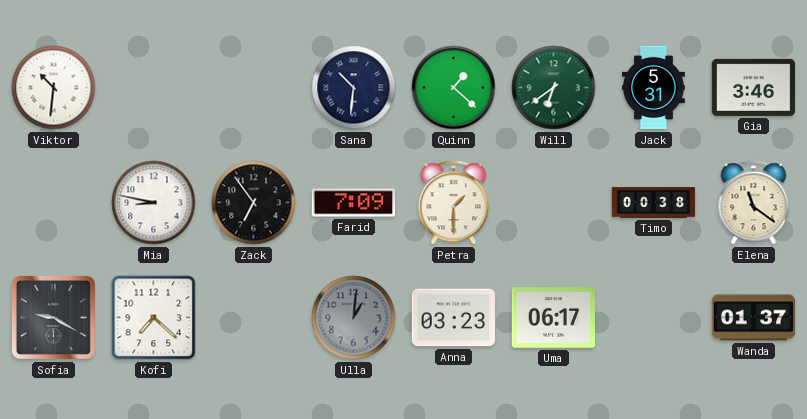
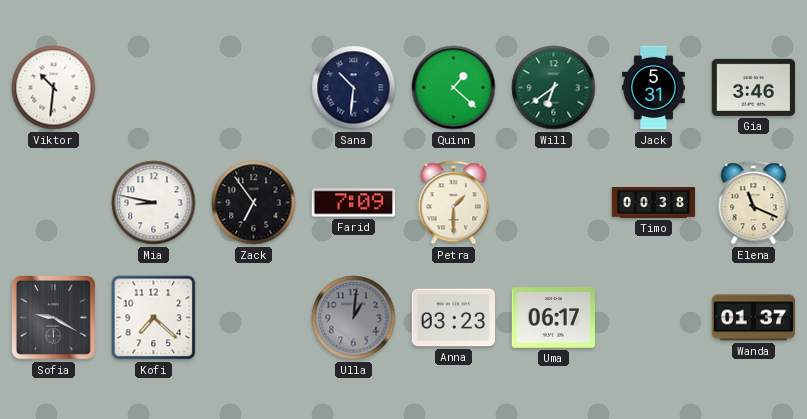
Elena: 11:21 -> 11:19 (754, 203)
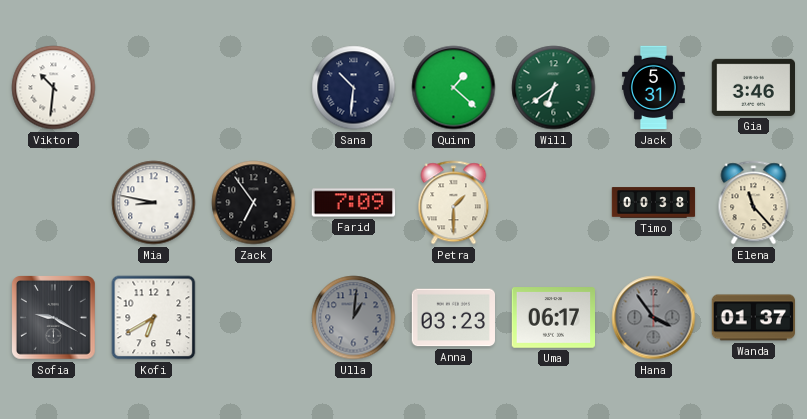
Elena: 11:19 -> 11:23 (754, 203)
Kofi: 7:22 -> 6:40 (154, 318)
Hana: none -> 3:54 (654, 318)
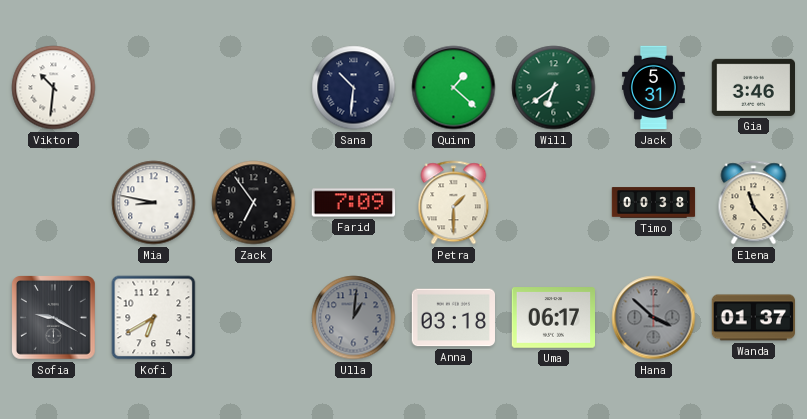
Anna: 03:23 -> 03:18 (454, 318)
Hana: 3:54 -> 3:52 (654, 318)
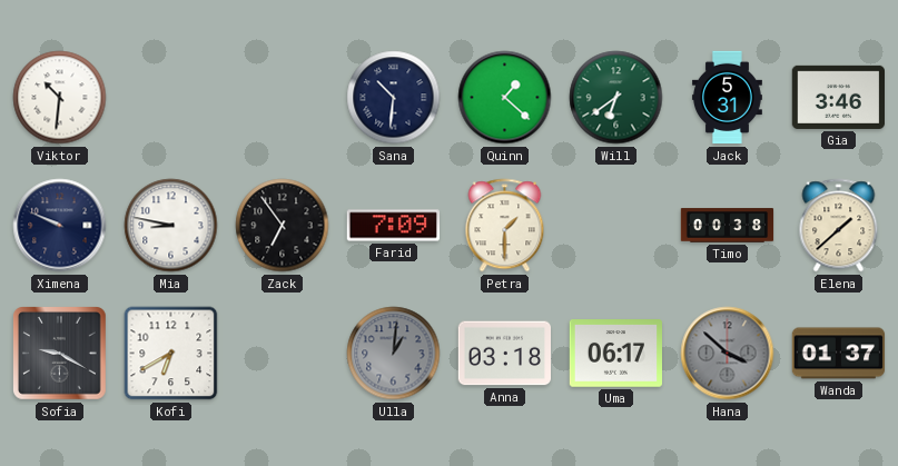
Ximena: none -> 9:49 (60, 226)
Elena: 11:23 -> 1:38 (839, 226)
